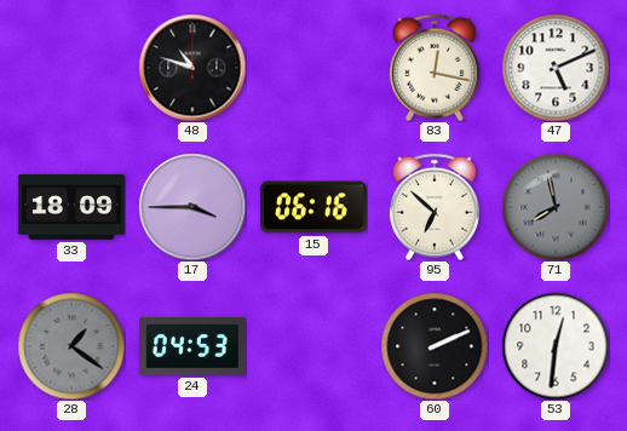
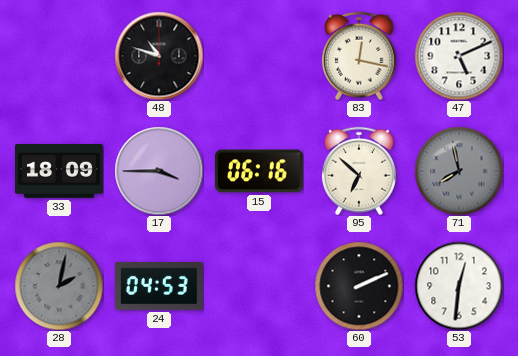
28: 1:21 -> 2:02 (59, 286)
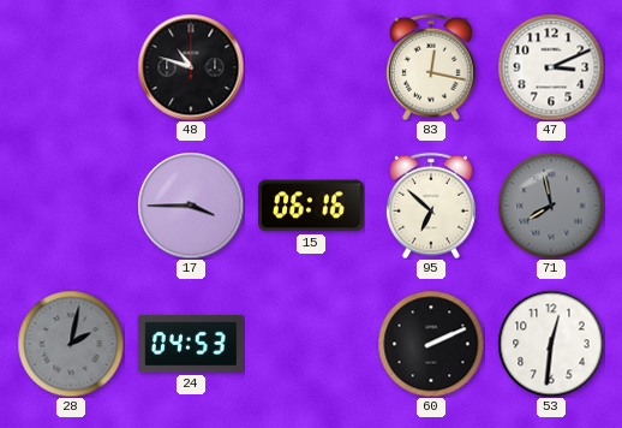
47: 5:11 -> 3:11 (551, 67)
33: 18:09 -> none (60, 172)
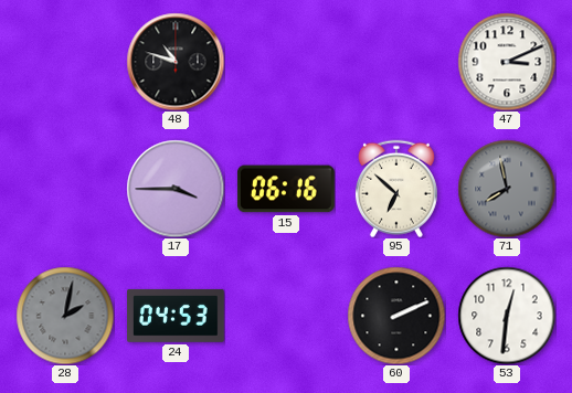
83: 12:17 -> none (431, 67)
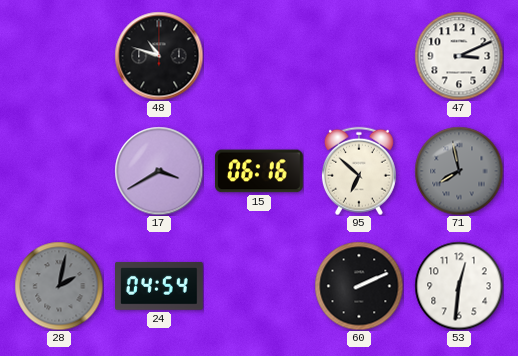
17: 3:45 -> 3:40 (159, 171)
24: 04:53 -> 04:54 (160, 286)
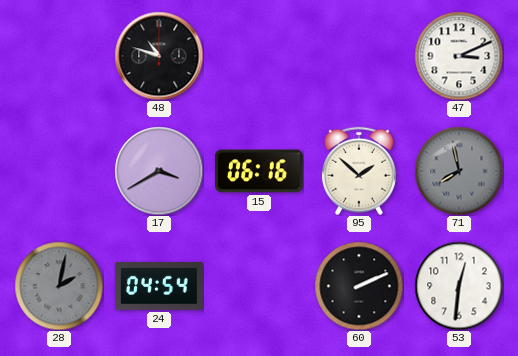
95: 6:52 -> 1:52 (359, 171)
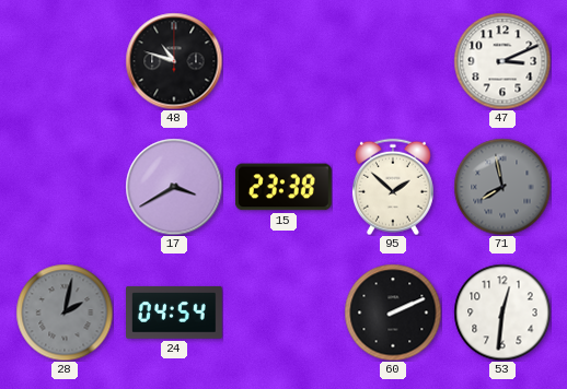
15: 06:16 -> 23:38 (283, 187)
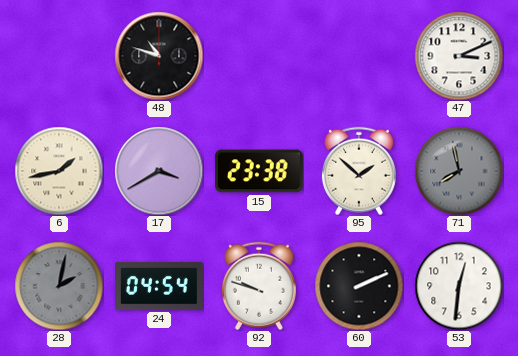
6: none -> 1:43 (59, 171)
92: none -> 9:48 (259, 286)
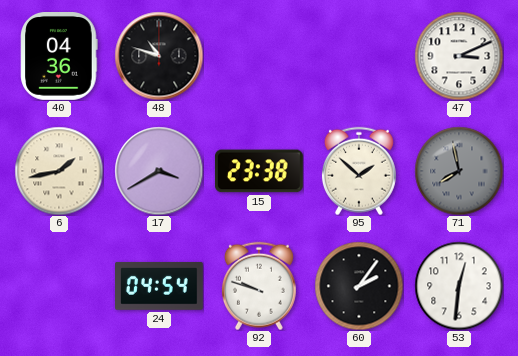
40: none -> 04:36 (59, 57)
28: 2:02 -> none (59, 286)
60: 2:11 -> 2:06 (359, 286)
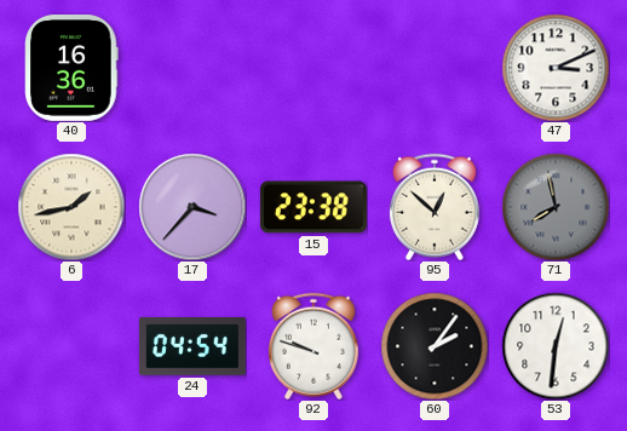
40: 04:36 -> 16:36 (71, 69)
48: 10:48 -> none (159, 56)
17: 3:40 -> 3:37 (192, 207)
95: 1:52 -> 12:52 (435, 207)
